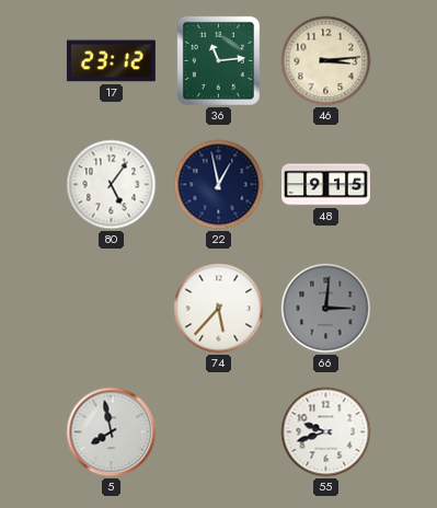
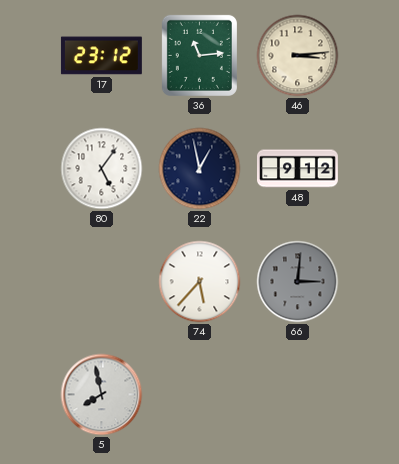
48: 9:15 -> 9:12 (298, 169)
55: 9:42 -> none (326, 432)
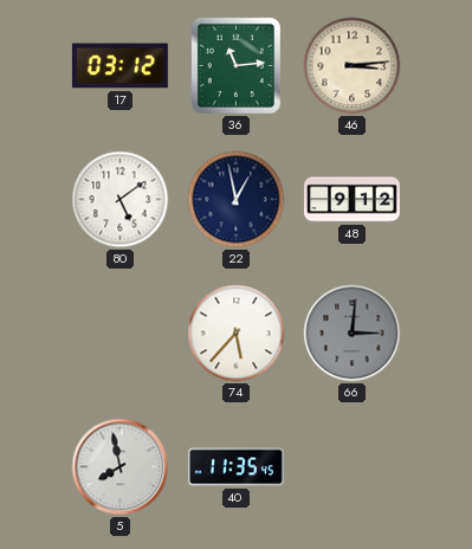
17: 23:12 -> 03:12 (119, 66)
80: 5:06 -> 5:09 (121, 200)
40: none -> 11:35 (235, 467)
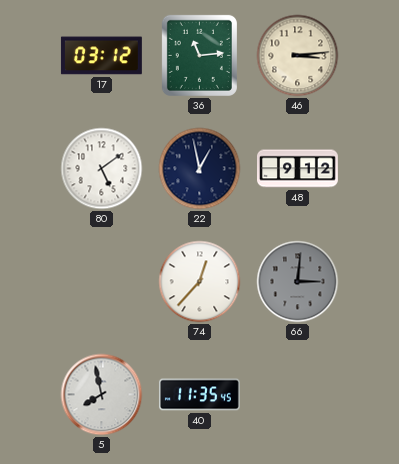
74: 5:37 -> 12:37 (200, 282)
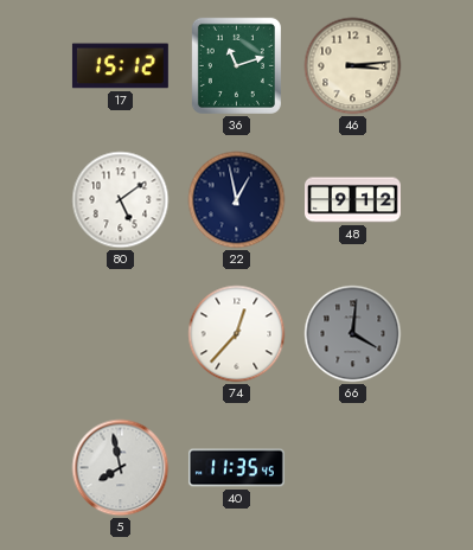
17: 03:12 -> 15:12 (120, 66)
36: 11:14 -> 11:12 (236, 65)
66: 3:01 -> 4:01 (353, 334)
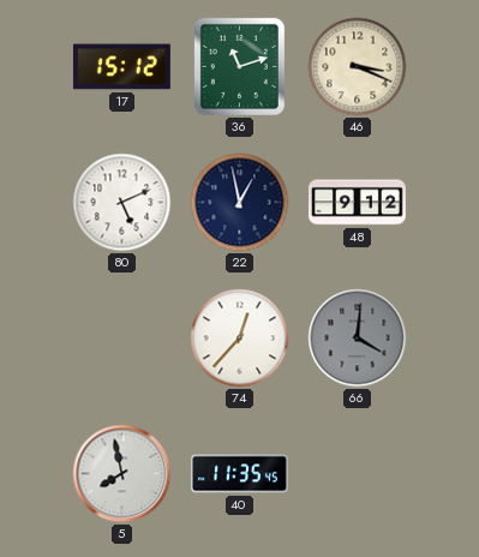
46: 3:14 -> 3:19 (358, 67)
80: 5:09 -> 5:11 (122, 203)
